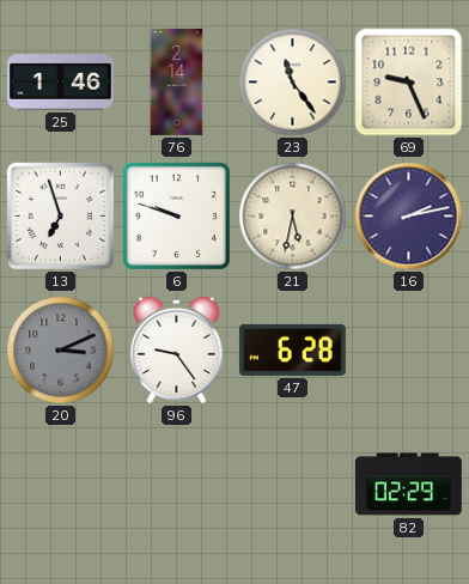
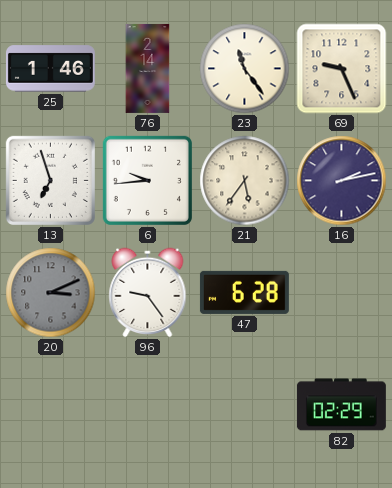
6: 9:48 -> 9:44 (147, 180)
21: 5:32 -> 5:36 (245, 181)
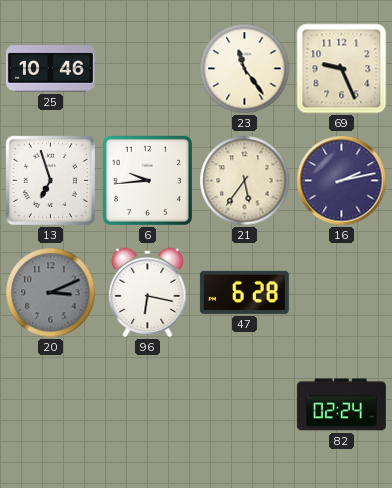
25: 1:46 -> 10:46 (50, 69)
76: 2:14 -> none (148, 68)
96: 9:24 -> 6:17 (148, 293)
82: 02:29 -> 02:24 (341, 405)
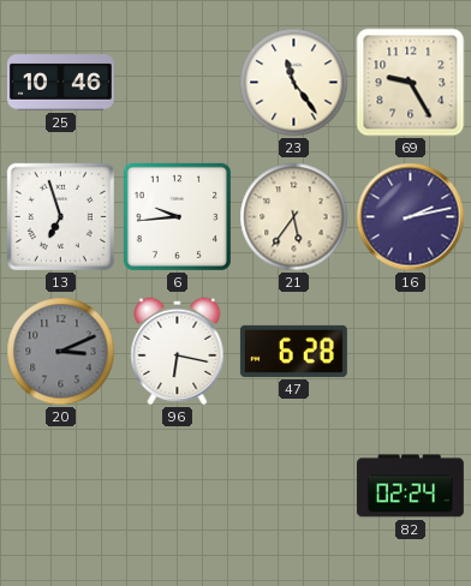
69: 9:26 -> 9:25 (411, 83)
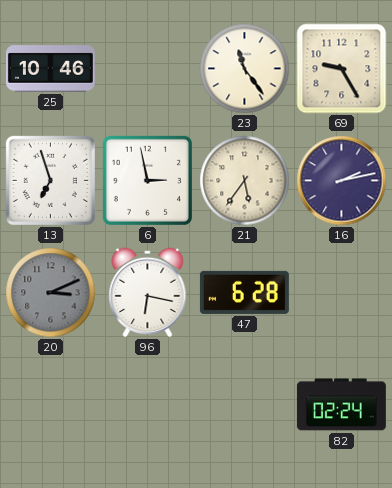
6: 9:44 -> 2:58 (147, 180)
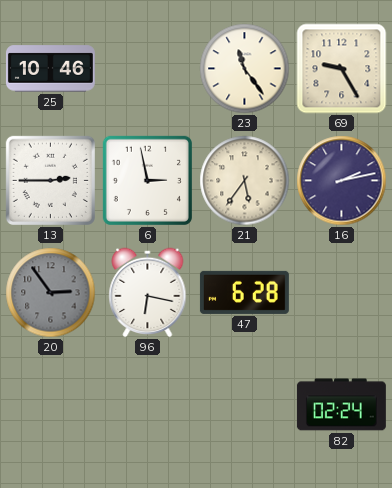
13: 6:57 -> 2:45 (50, 180)
20: 3:11 -> 2:54 (51, 293)
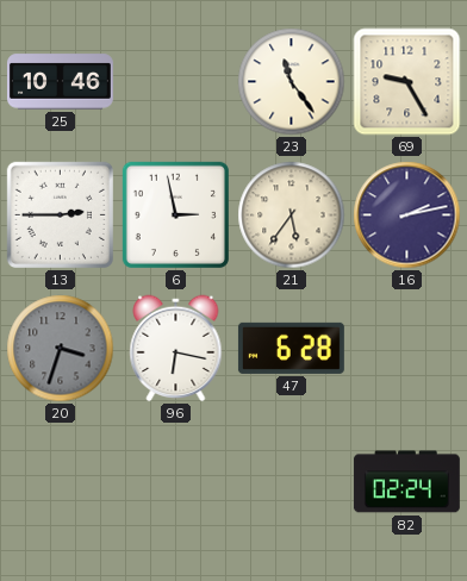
20: 2:54 -> 3:33 (61, 349)
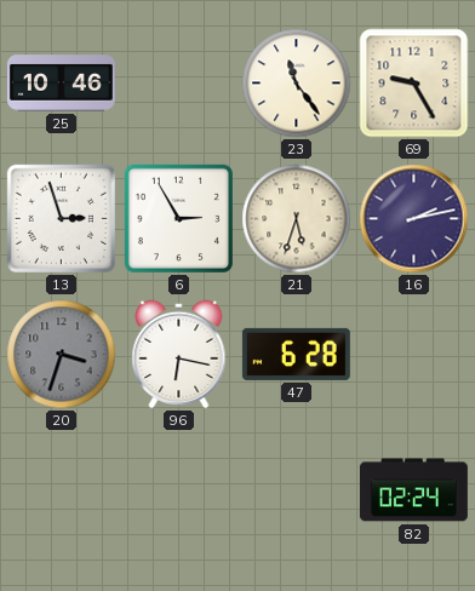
13: 2:45 -> 2:57 (61, 218)
6: 2:58 -> 2:55 (178, 218)
21: 5:36 -> 5:33 (297, 219)
